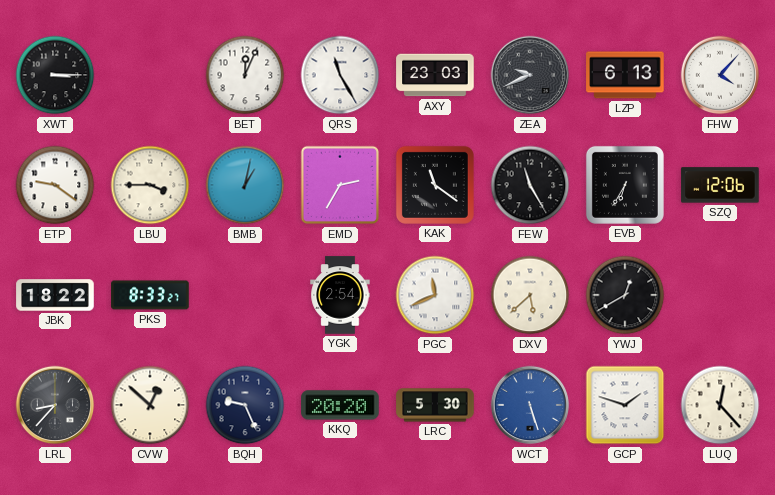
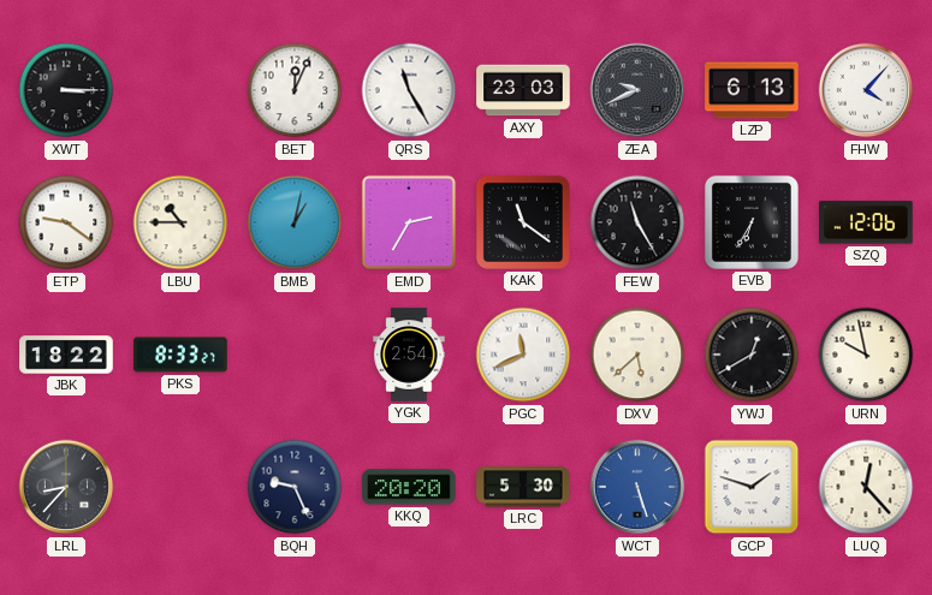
LBU: 3:45 -> 10:45 (180, 222)
URN: none -> 9:58 (866, 355)
CVW: 12:52 -> none (150, 405)
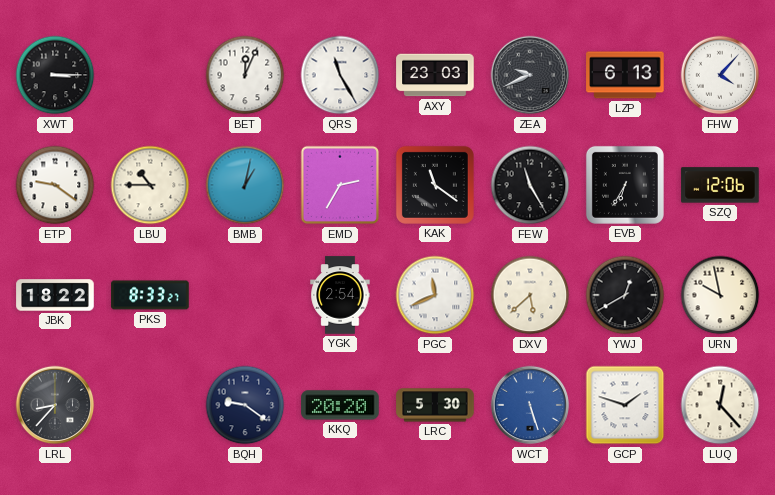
BQH: 9:26 -> 9:21 (245, 405)
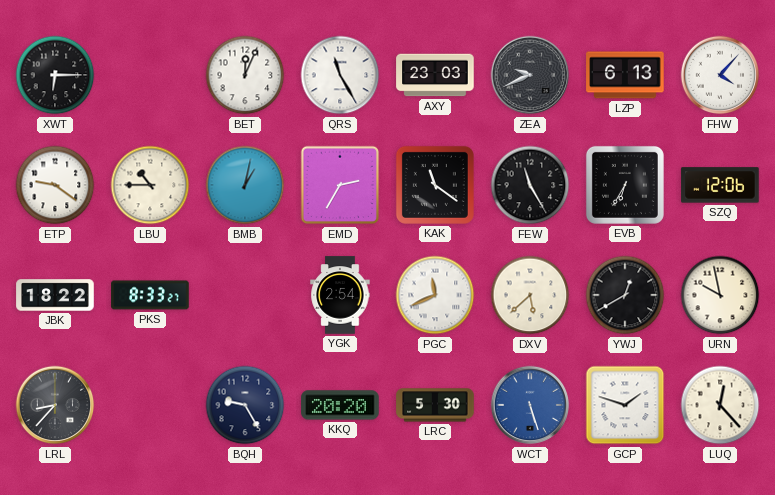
XWT: 3:15 -> 6:15 (55, 75)
BQH: 9:21 -> 9:25 (245, 405)
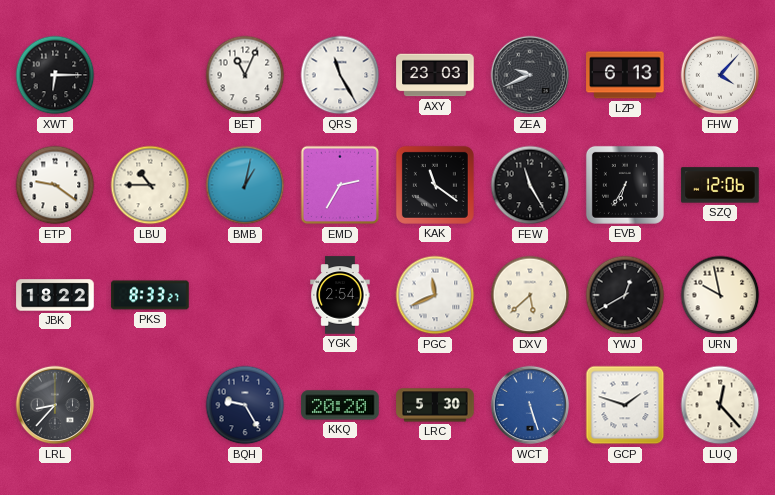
BET: 12:04 -> 11:04 (245, 75)
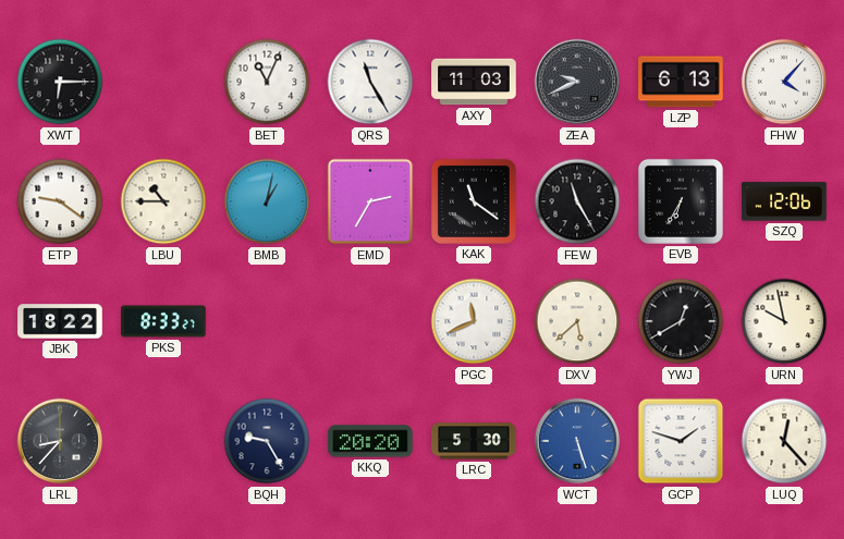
AXY: 23:03 -> 11:03 (474, 82)
YGK: 2:54 -> none (340, 295)
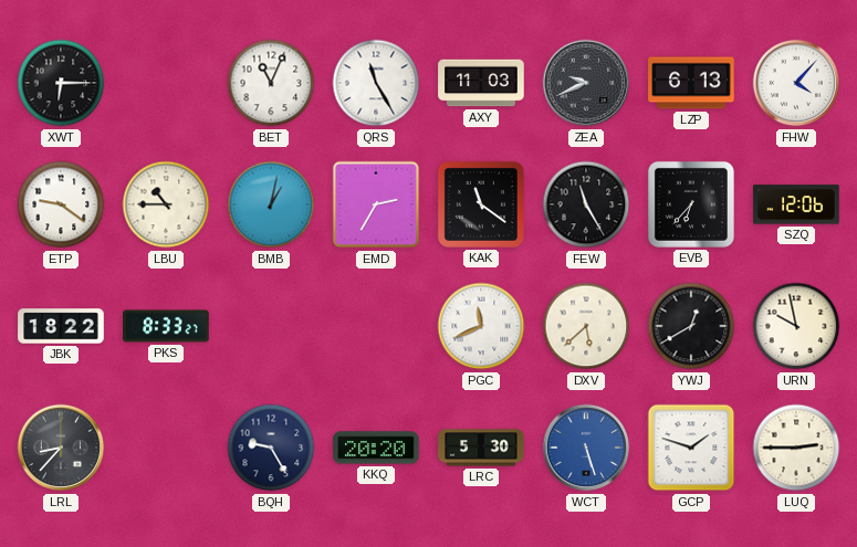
EVB: 6:35 -> 6:37 (691, 204)
LUQ: 12:23 -> 2:45 (796, 448)
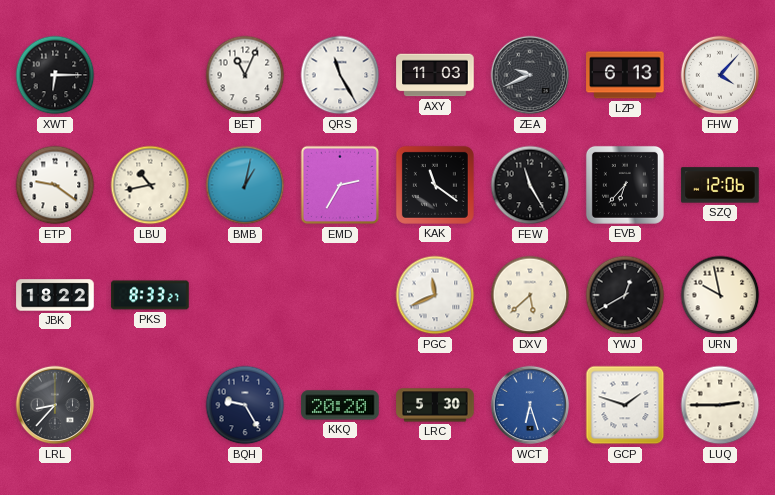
LBU: 10:45 -> 10:43 (150, 185)
WCT: 5:27 -> 6:27 (530, 405)
